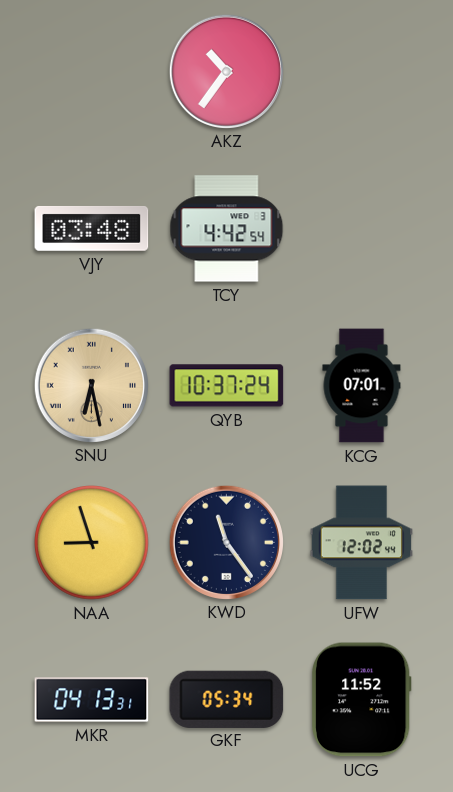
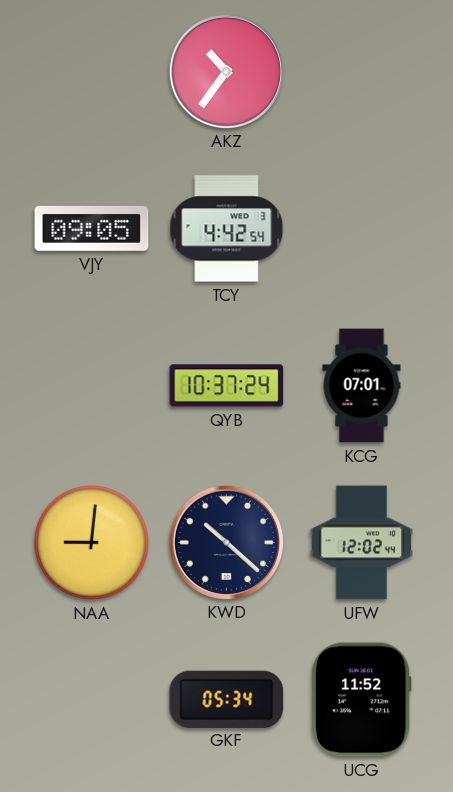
VJY: 03:48 -> 09:05 (92, 229)
SNU: 6:28 -> none (91, 385)
NAA: 8:57 -> 9:01 (92, 543)
KWD: 11:24 -> 10:22 (226, 542)
MKR: 04:13 -> none (92, 700)
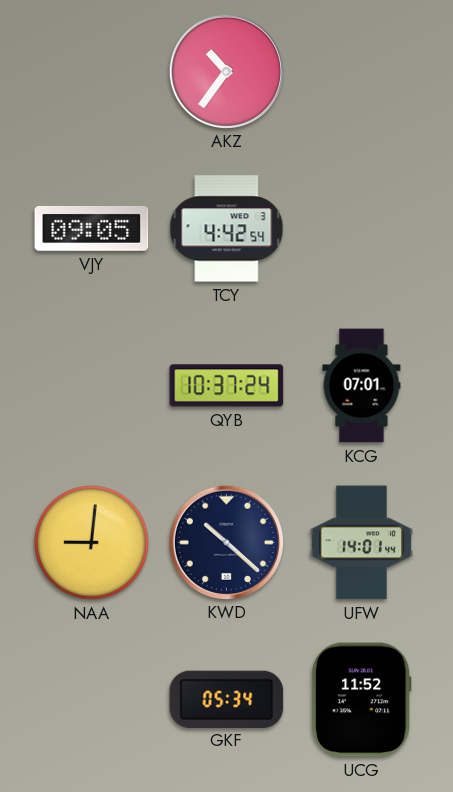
UFW: 12:02 -> 14:01 (362, 543)
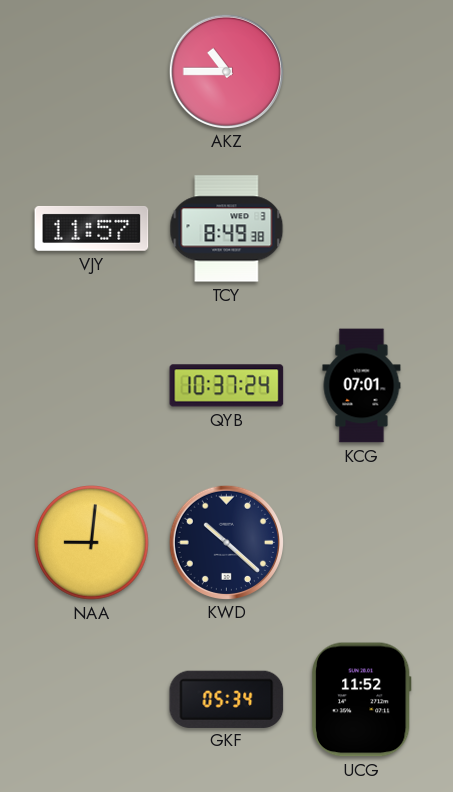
AKZ: 10:36 -> 10:45 (226, 71)
VJY: 09:05 -> 11:57 (92, 229)
TCY: 4:42 -> 8:49 (227, 229)
UFW: 14:01 -> none (362, 543)
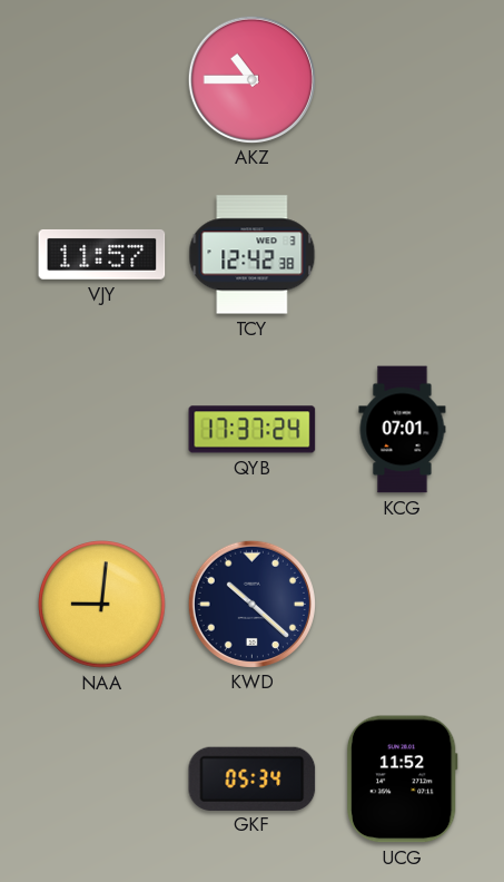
TCY: 8:49 -> 12:42 (253, 255)
QYB: 10:37 -> 17:37 (253, 430)
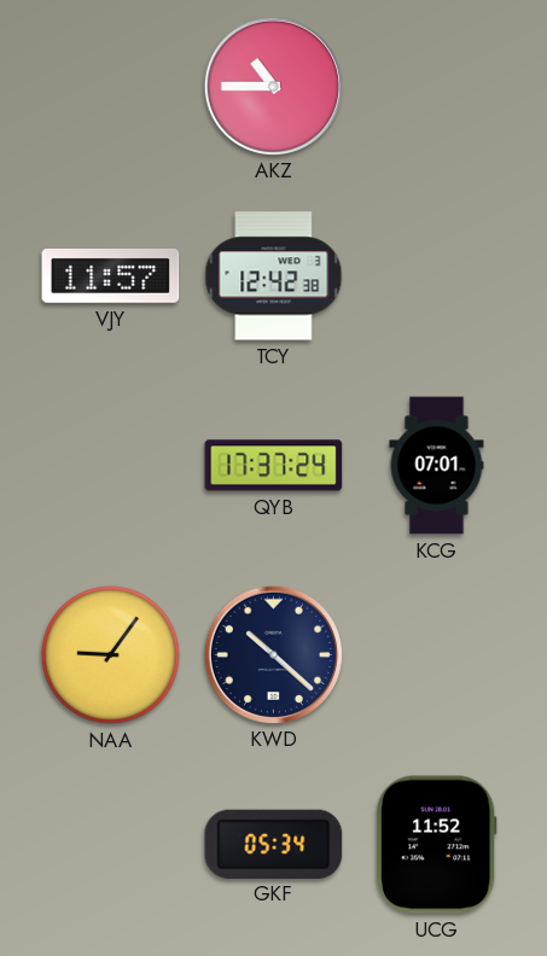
NAA: 9:01 -> 9:06 (111, 655)
